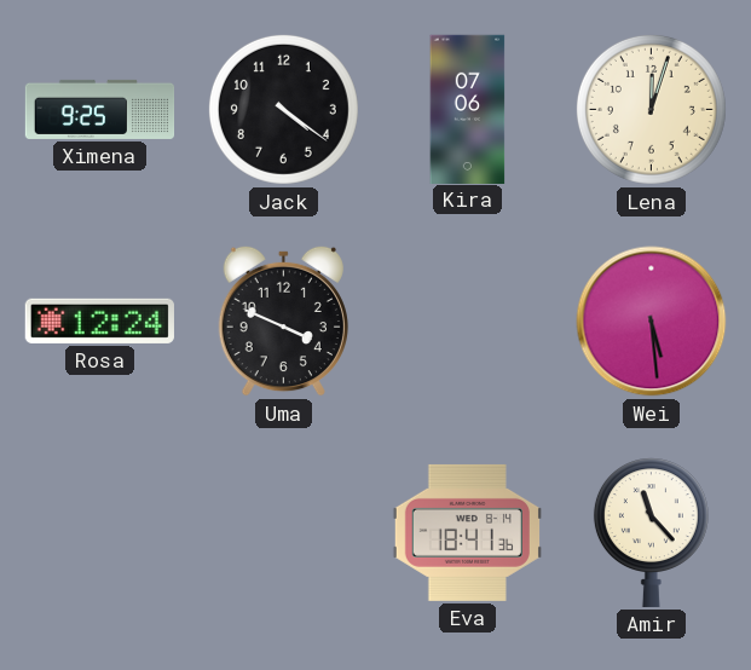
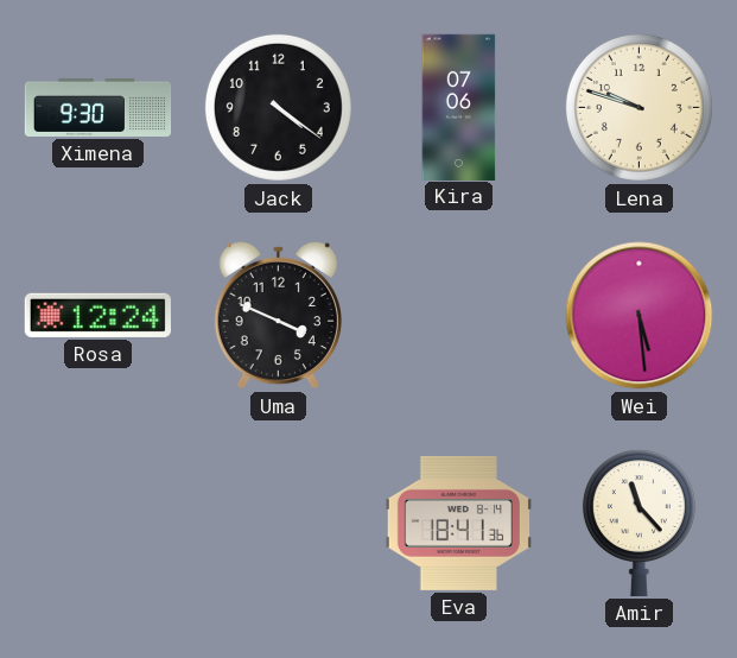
Ximena: 9:25 -> 9:30 (99, 107)
Lena: 12:03 -> 9:48 (638, 107)
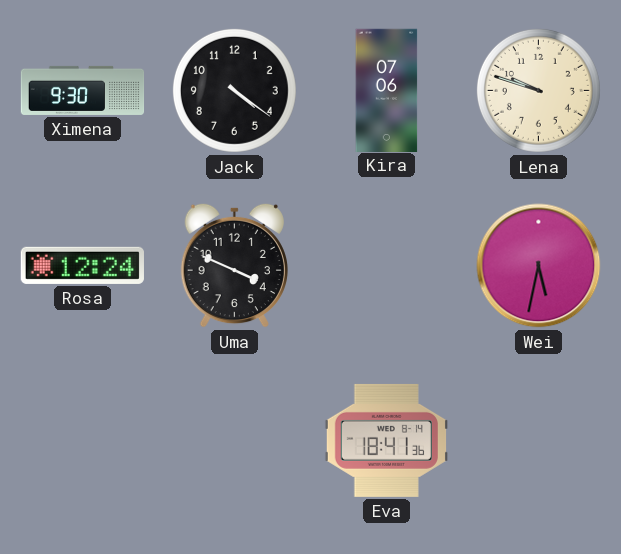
Wei: 5:29 -> 5:32 (539, 266)
Amir: 11:23 -> none (638, 523)
